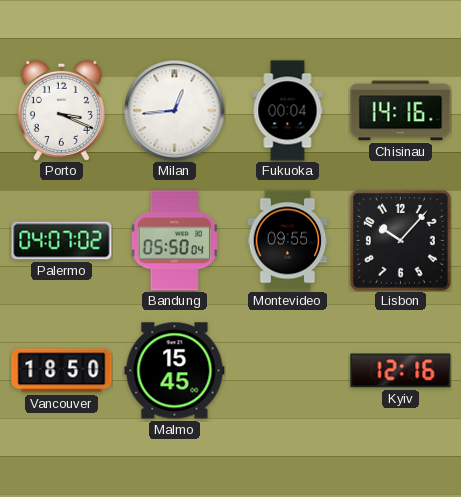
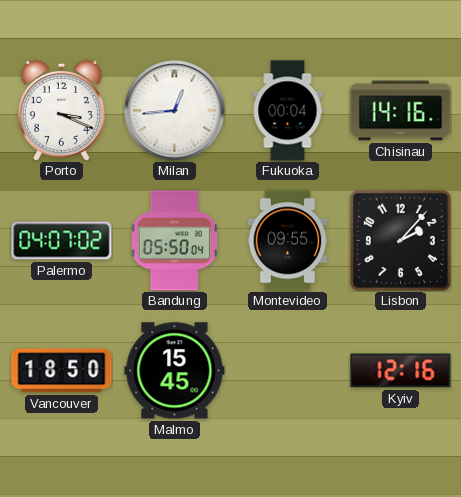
Lisbon: 10:07 -> 2:07 (400, 240)
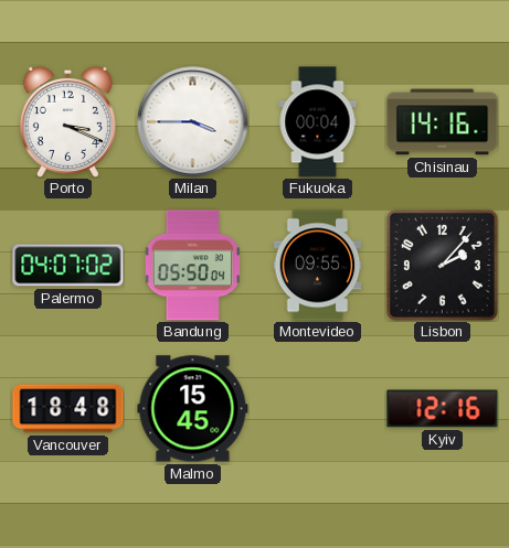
Milan: 12:44 -> 3:45 (193, 122)
Vancouver: 18:50 -> 18:48 (68, 409)
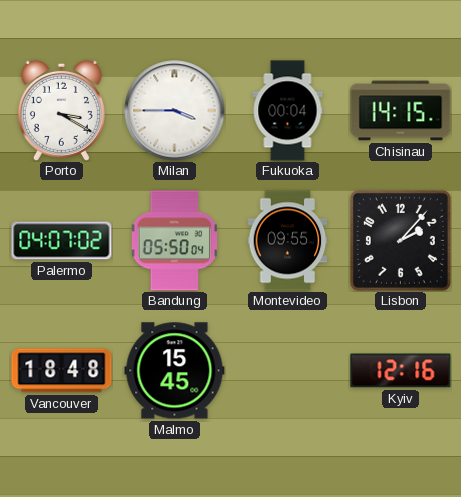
Porto: 3:19 -> 3:20 (61, 110)
Chisinau: 14:16 -> 14:15 (401, 111)
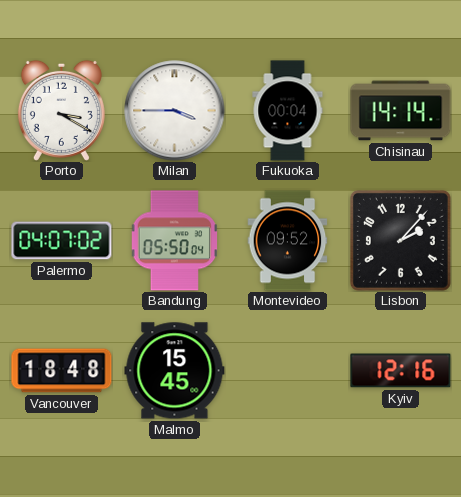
Chisinau: 14:15 -> 14:14 (401, 111)
Montevideo: 09:55 -> 09:52 (288, 241)
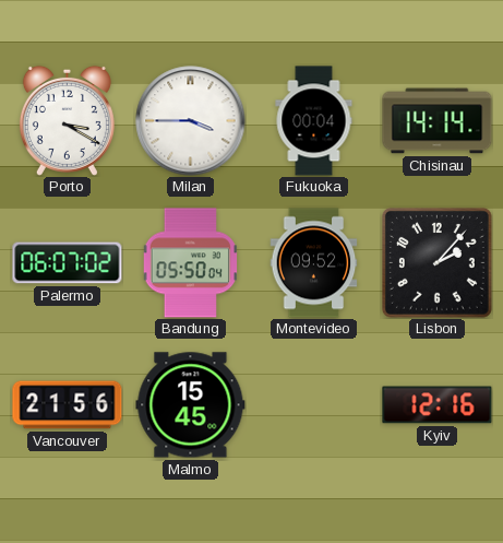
Palermo: 04:07 -> 06:07 (68, 263)
Vancouver: 18:48 -> 21:56 (68, 405)
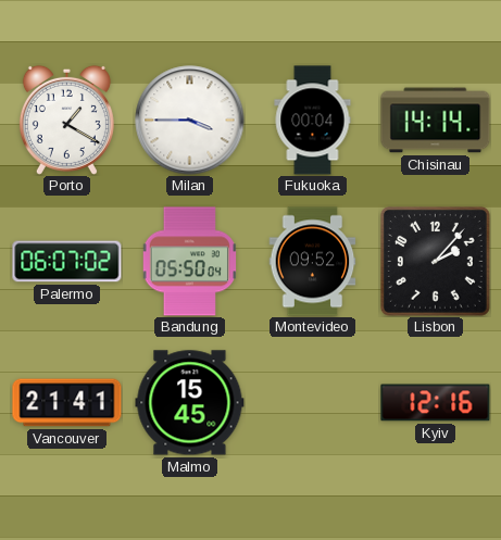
Porto: 3:20 -> 1:20 (66, 120)
Vancouver: 21:56 -> 21:41 (67, 403)
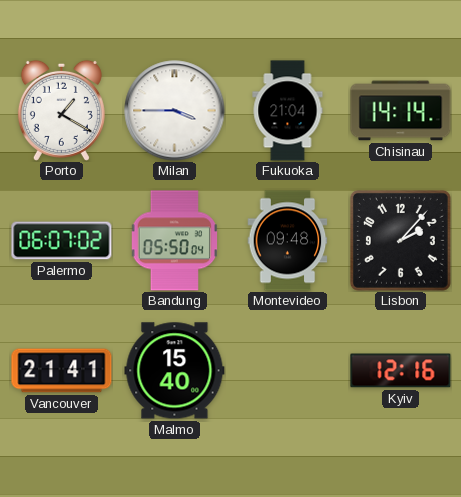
Fukuoka: 00:04 -> 21:04 (288, 111)
Montevideo: 09:52 -> 09:48 (288, 241)
Malmo: 15:45 -> 15:40 (175, 371)
